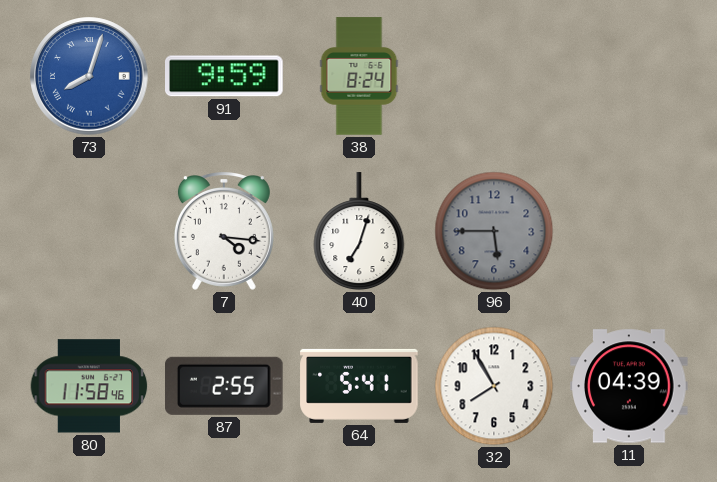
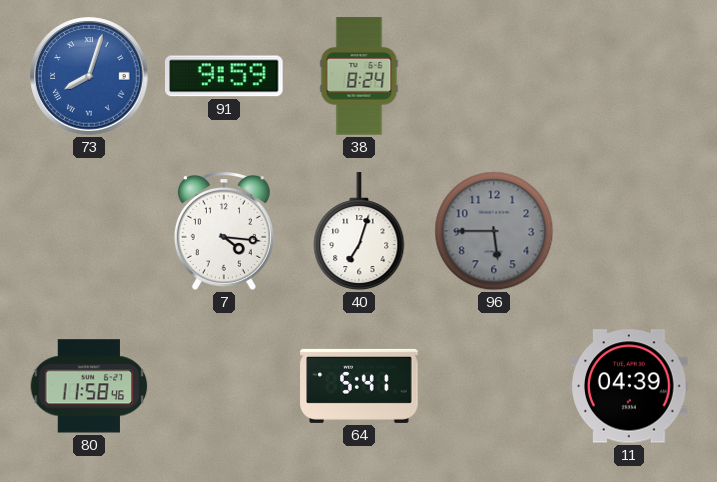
87: 2:55 -> none (225, 386)
32: 7:55 -> none (494, 386)
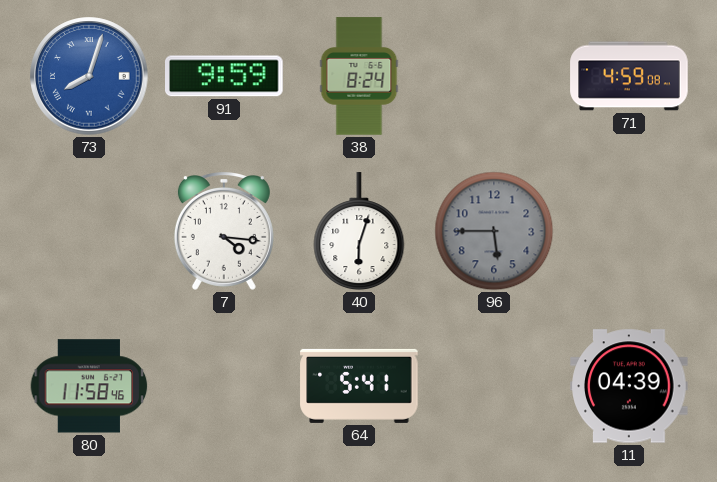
71: none -> 4:59 (629, 76)
40: 7:03 -> 6:03 (359, 232)
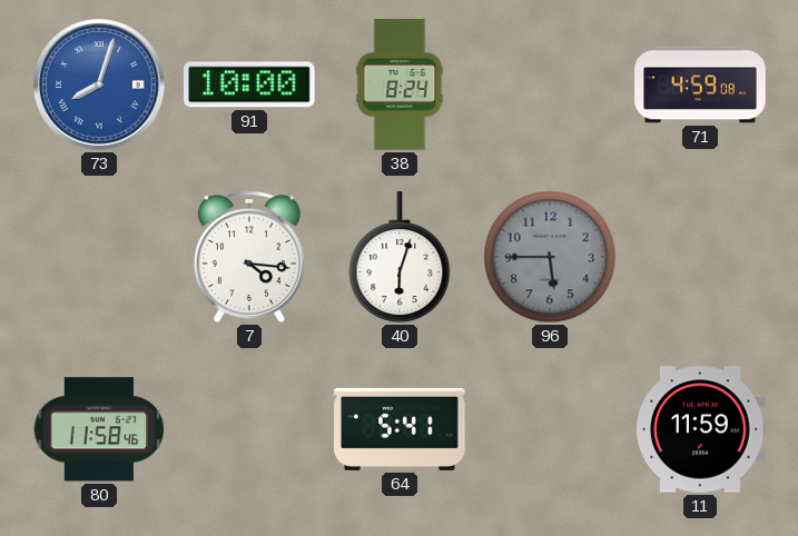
91: 9:59 -> 10:00 (250, 85)
11: 04:39 -> 11:59 (700, 429)
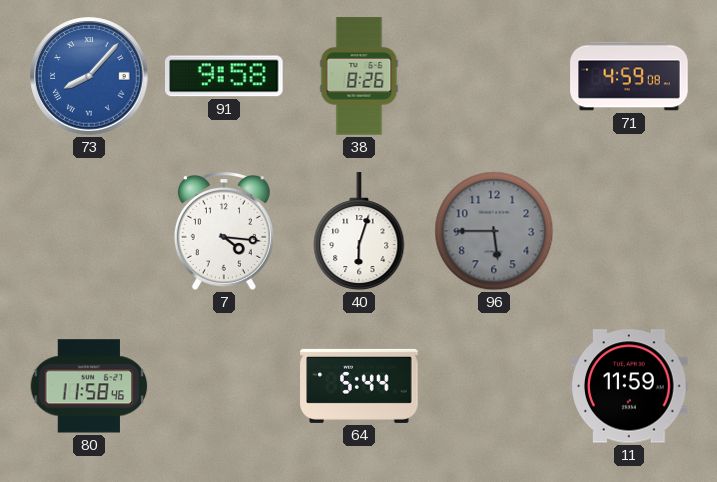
73: 8:03 -> 8:07 (89, 76)
91: 10:00 -> 9:58 (225, 76)
38: 8:24 -> 8:26 (359, 76)
64: 5:41 -> 5:44 (359, 386)
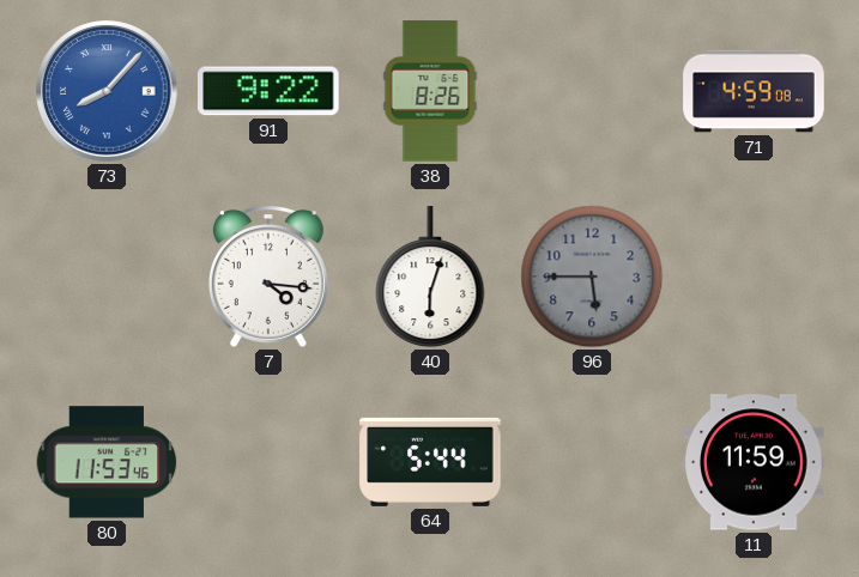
91: 9:58 -> 9:22 (270, 91)
80: 11:58 -> 11:53 (107, 462)
